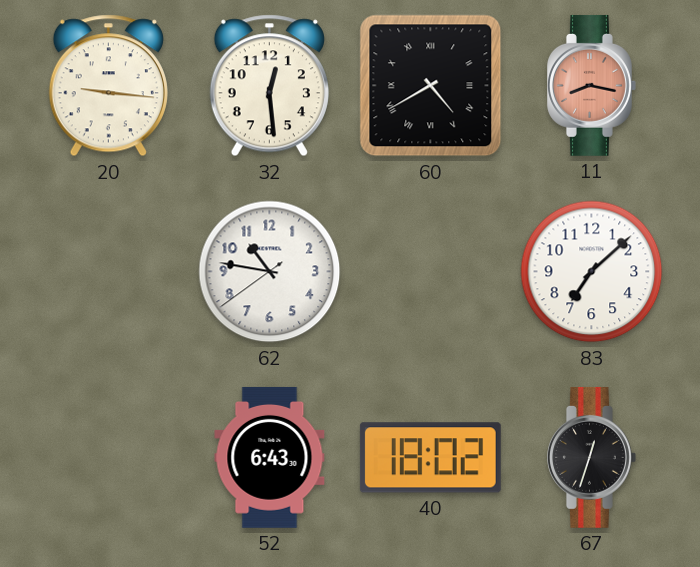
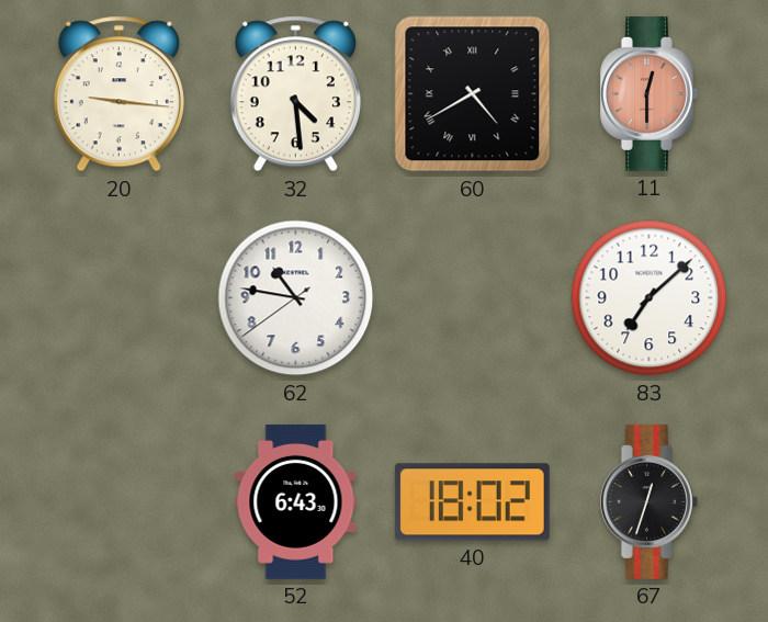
32: 12:29 -> 4:29 (295, 94)
11: 8:17 -> 12:30 (650, 93)
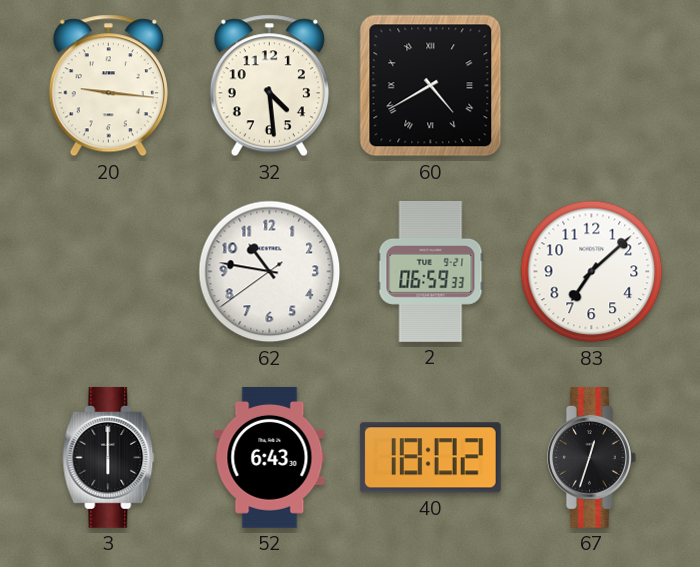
11: 12:30 -> none (650, 93)
2: none -> 06:59 (431, 271)
3: none -> 6:00 (109, 457)
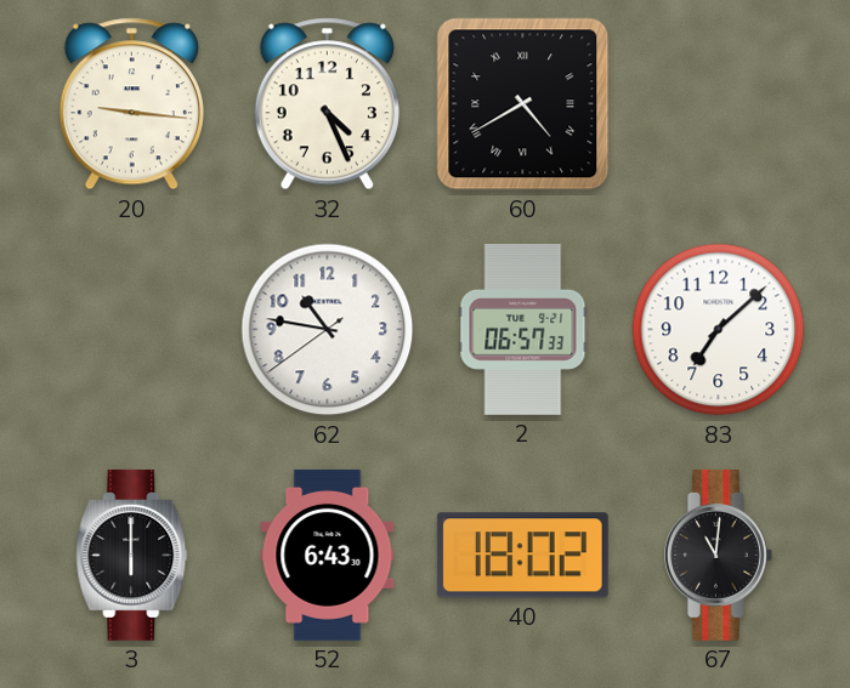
32: 4:29 -> 4:26 (327, 104)
2: 06:59 -> 06:57 (523, 329)
67: 12:33 -> 11:01 (719, 555)
